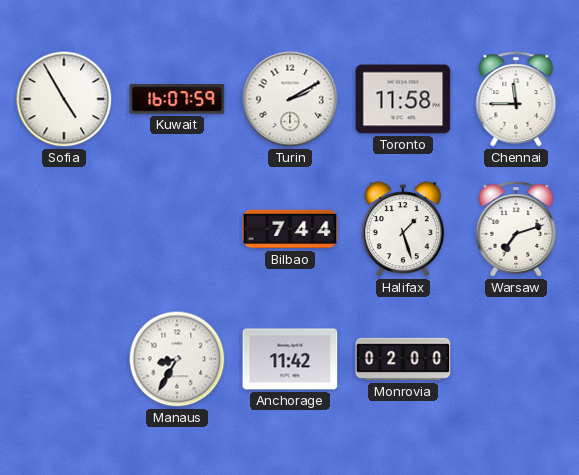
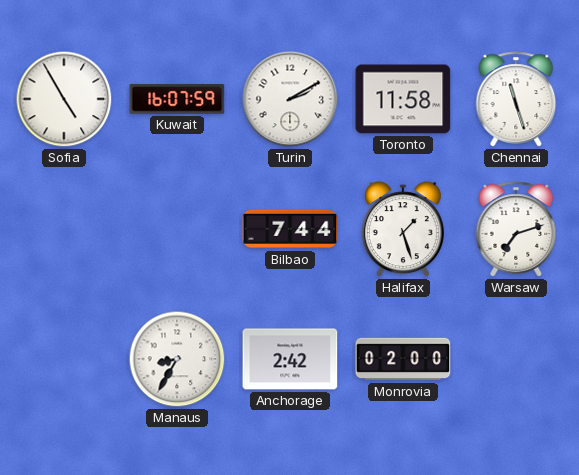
Chennai: 11:45 -> 11:27 (516, 99)
Anchorage: 11:42 -> 2:42 (290, 359)
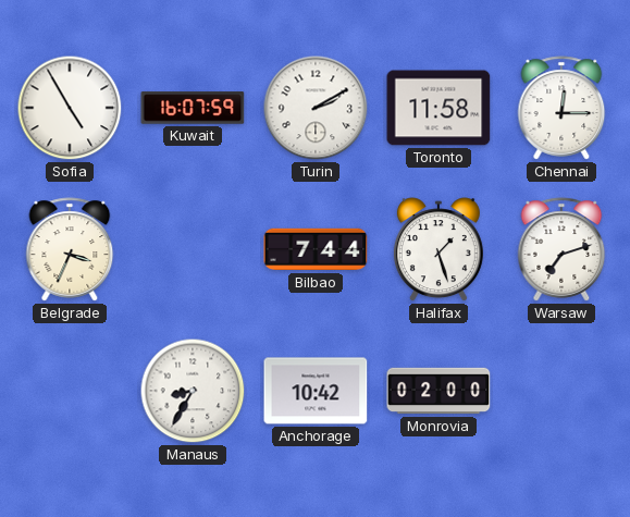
Chennai: 11:27 -> 12:15 (561, 108)
Belgrade: none -> 3:34 (70, 249)
Anchorage: 2:42 -> 10:42 (316, 391)
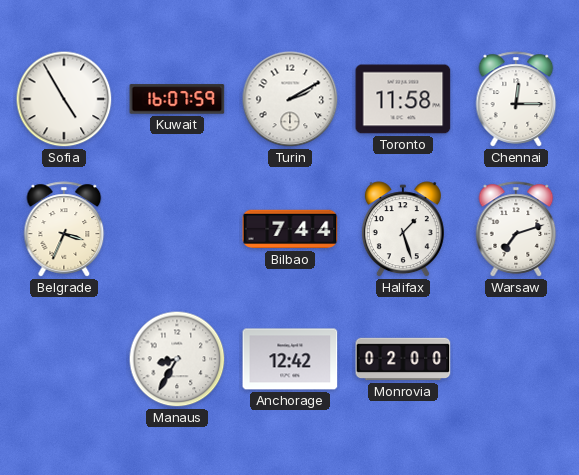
Anchorage: 10:42 -> 12:42 (290, 359)
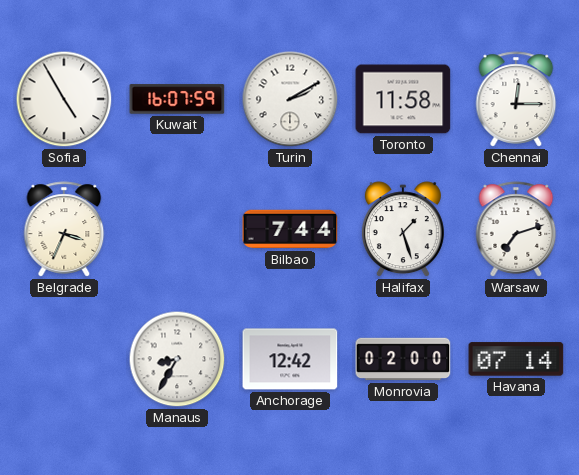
Havana: none -> 07:14 (516, 359)
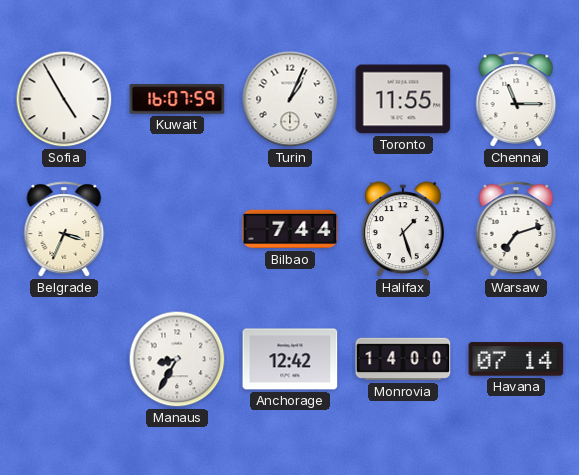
Turin: 2:10 -> 1:04 (290, 99)
Toronto: 11:58 -> 11:55 (403, 99)
Chennai: 12:15 -> 11:15 (516, 99)
Monrovia: 02:00 -> 14:00 (403, 359)
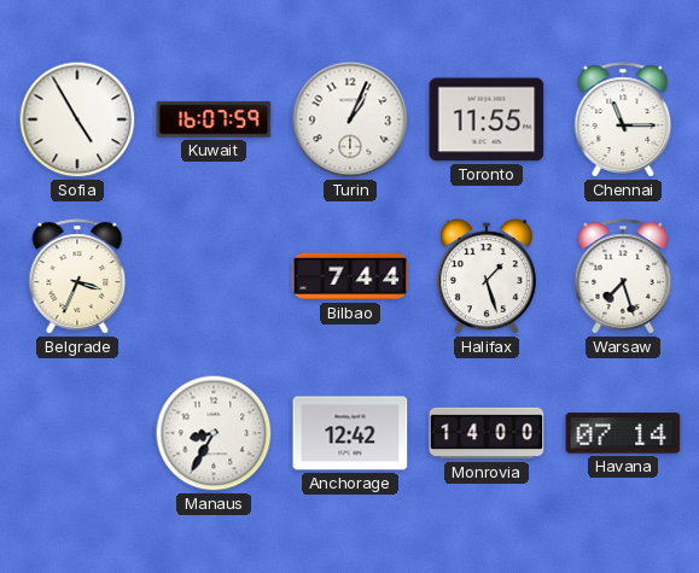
Warsaw: 7:12 -> 7:27 (623, 276)
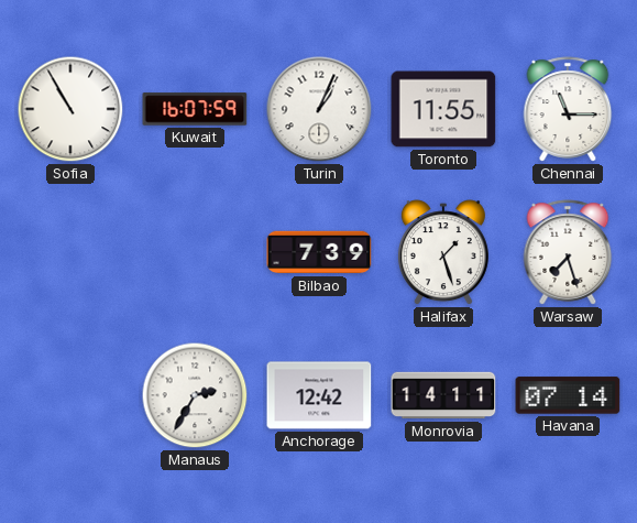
Sofia: 4:55 -> 10:55 (70, 109)
Belgrade: 3:34 -> none (77, 276)
Bilbao: 7:44 -> 7:39 (319, 252)
Manaus: 8:35 -> 2:35 (195, 395)
Monrovia: 14:00 -> 14:11 (443, 395)
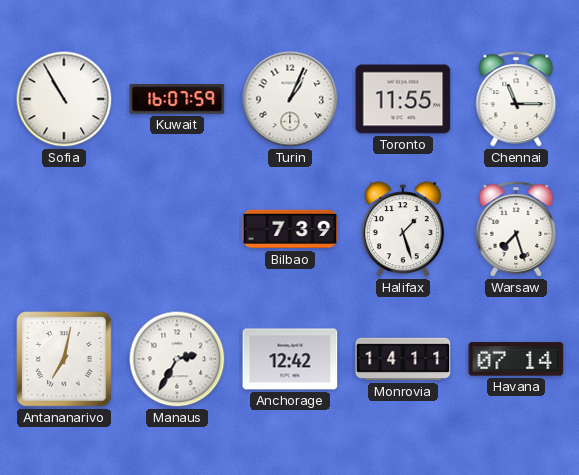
Antananarivo: none -> 7:02 (64, 359)
